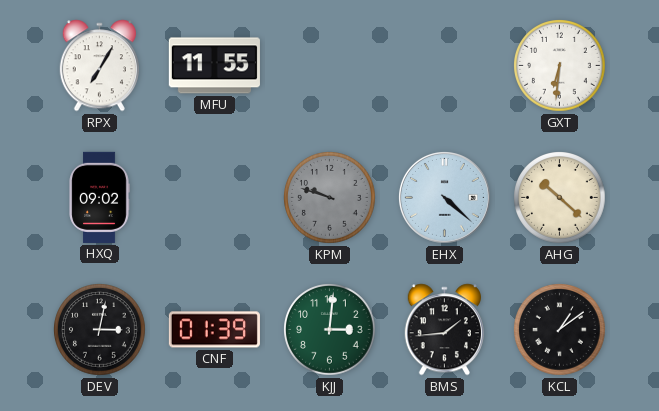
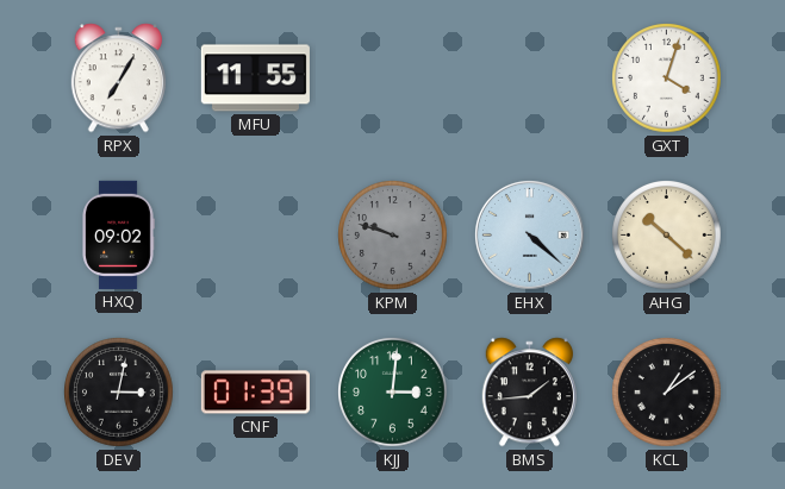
GXT: 6:31 -> 4:03 (667, 79)
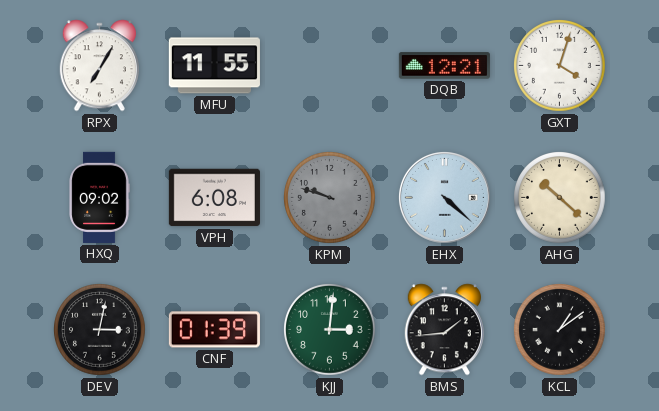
DQB: none -> 12:21 (444, 66)
VPH: none -> 6:08 (214, 198)
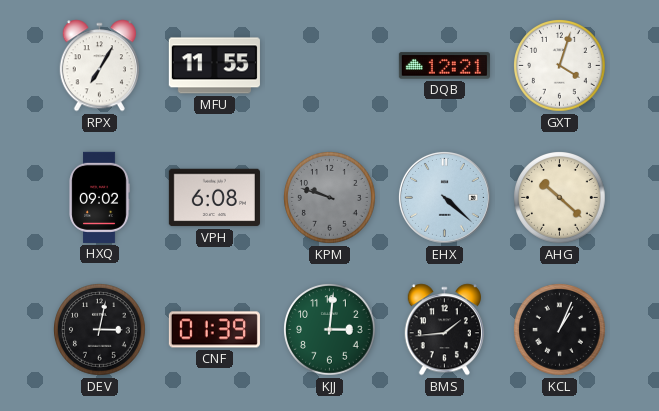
KCL: 1:09 -> 1:04 (560, 330)
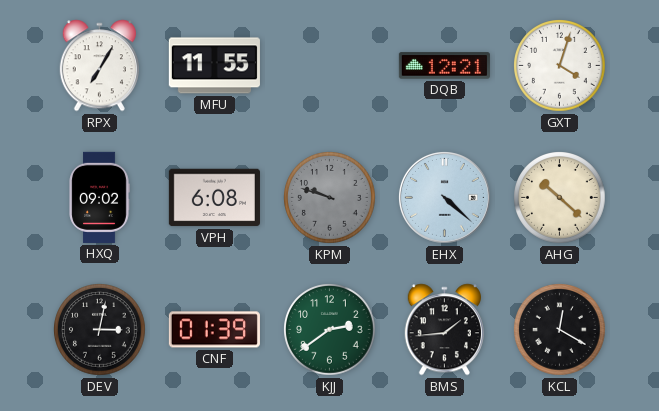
KJJ: 3:01 -> 2:39 (330, 330)
KCL: 1:04 -> 12:20 (560, 330)
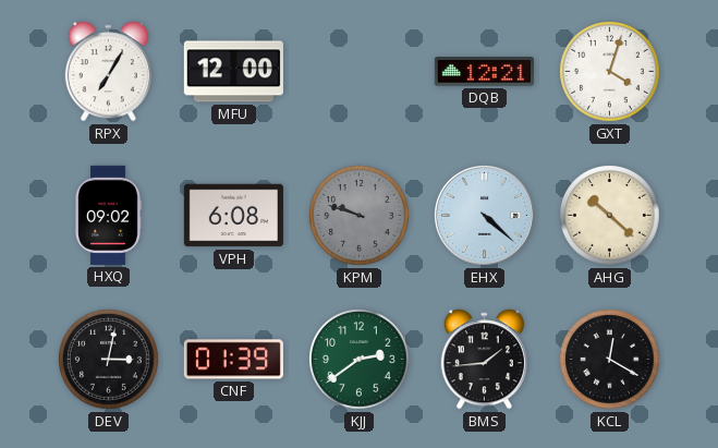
MFU: 11:55 -> 12:00 (233, 72)
